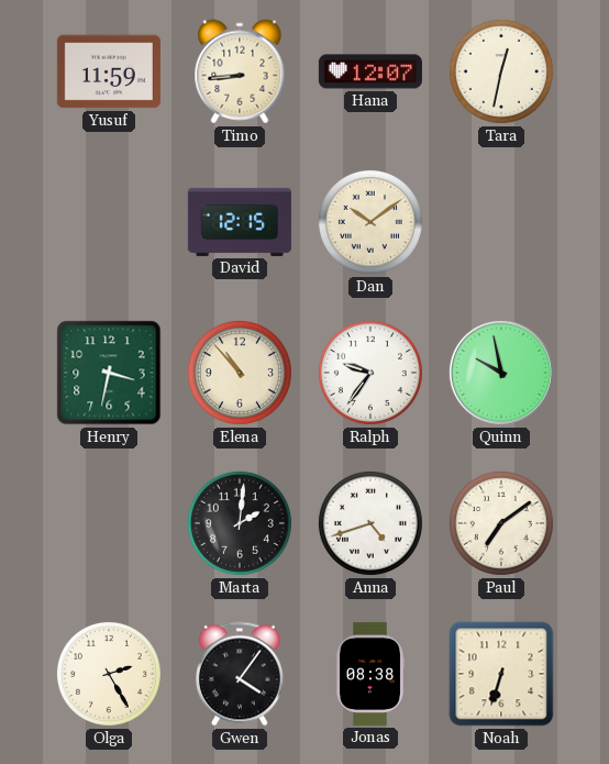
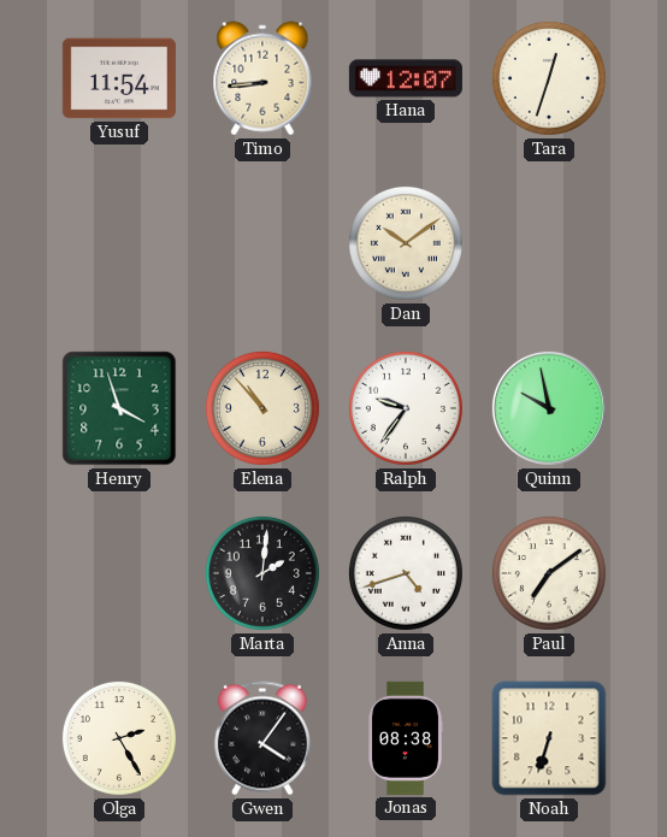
Yusuf: 11:59 -> 11:54 (119, 78)
Tara: 12:32 -> 12:33 (549, 78)
David: 12:15 -> none (240, 222)
Henry: 3:32 -> 3:57 (119, 408)
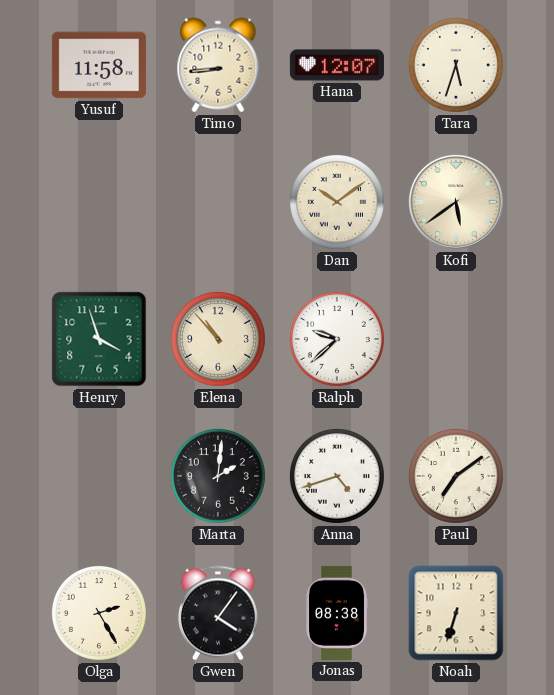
Yusuf: 11:54 -> 11:58 (99, 65)
Tara: 12:33 -> 5:33 (456, 65)
Kofi: none -> 5:39 (456, 202)
Ralph: 9:36 -> 9:38 (337, 339)
Quinn: 9:58 -> none (549, 408)
